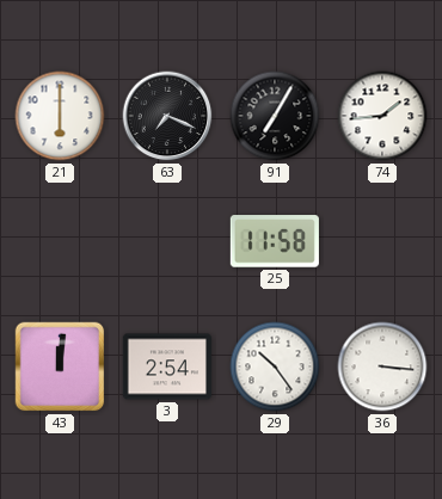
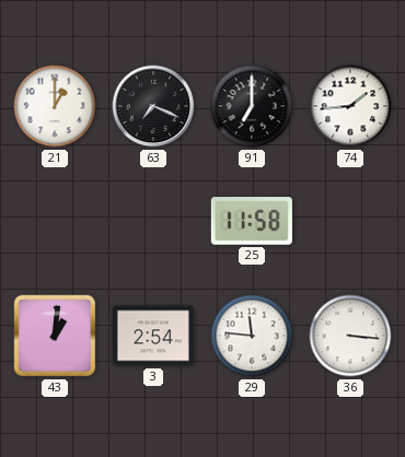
21: 6:00 -> 1:00 (55, 106)
91: 7:05 -> 7:00 (252, 106)
43: 12:01 -> 1:01 (55, 336)
29: 10:24 -> 11:46 (252, 336)
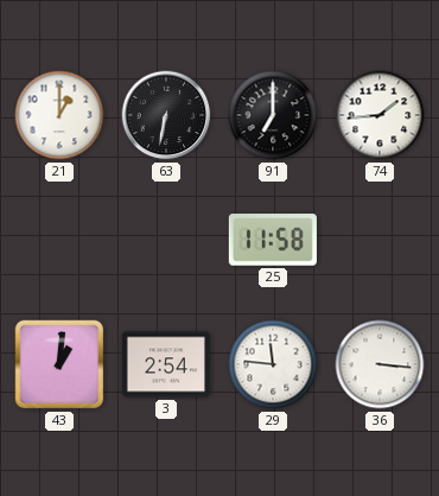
63: 7:19 -> 6:32 (166, 115)
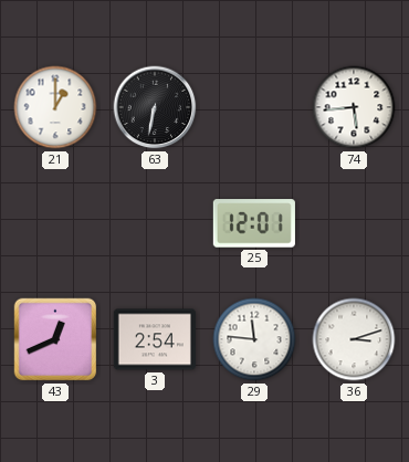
91: 7:00 -> none (273, 115)
74: 1:44 -> 5:44 (354, 107)
25: 11:58 -> 12:01 (254, 223)
43: 1:01 -> 12:41 (55, 339)
36: 3:16 -> 3:12 (354, 339)
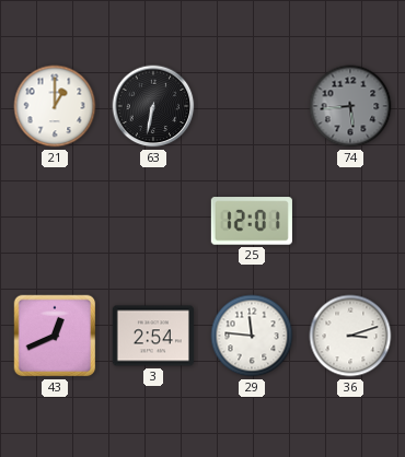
74 dial: white -> grey (350, 106)
